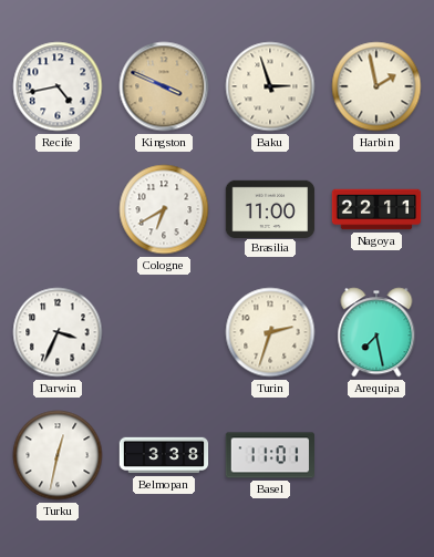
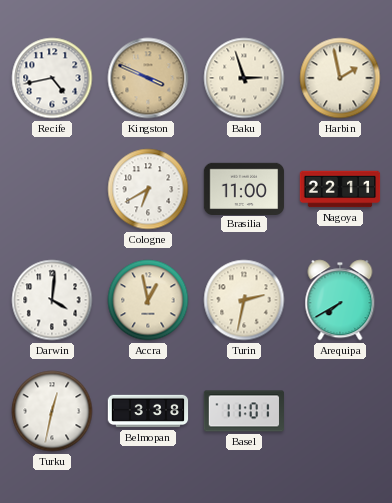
Darwin: 3:34 -> 4:01 (52, 300)
Accra: none -> 12:58 (148, 300)
Turin: 2:33 -> 2:32 (244, 300)
Arequipa: 7:28 -> 7:40 (340, 300)
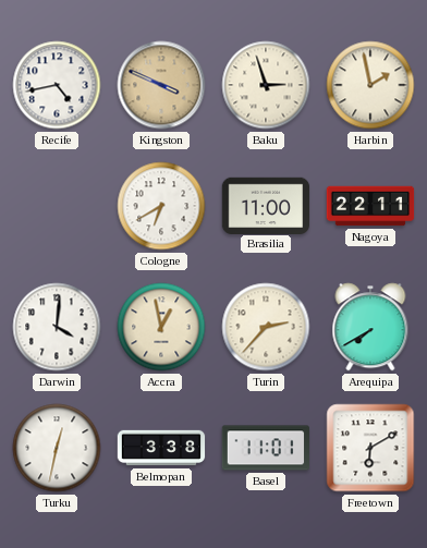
Turin: 2:32 -> 2:37 (266, 327)
Freetown: none -> 6:10 (370, 448)
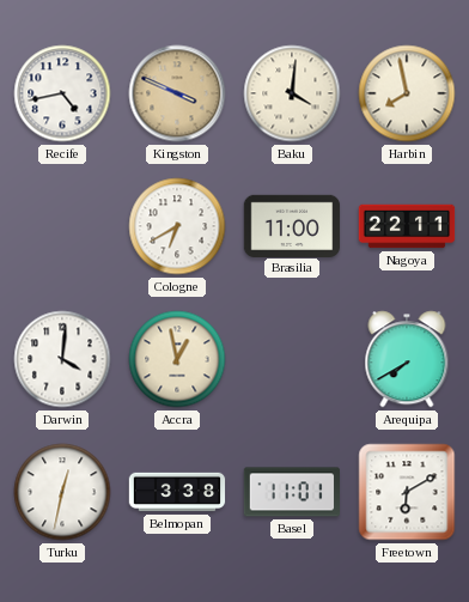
Baku: 2:57 -> 4:01 (292, 93)
Harbin: 1:58 -> 7:58 (407, 93)
Turin: 2:37 -> none (266, 327)
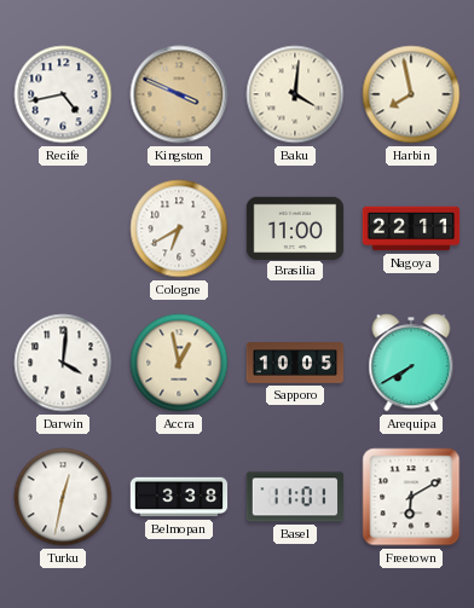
Sapporo: none -> 10:05 (295, 363)
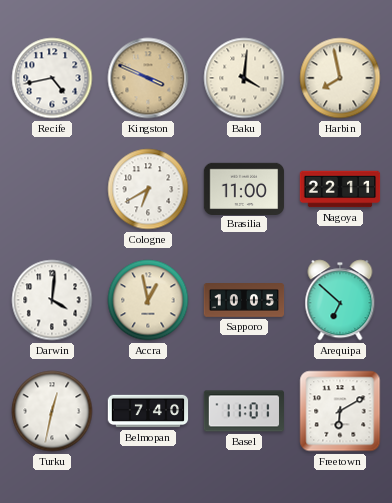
Arequipa: 7:40 -> 6:52 (340, 300)
Belmopan: 3:38 -> 7:40 (148, 411)
